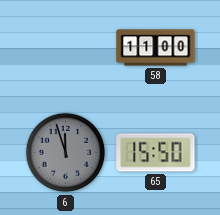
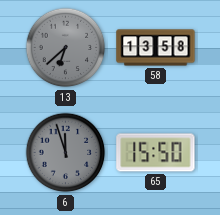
13: none -> 6:38 (66, 48)
58: 11:00 -> 13:58 (156, 48)
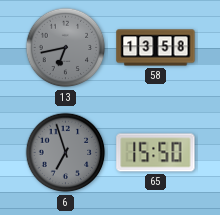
13: 6:38 -> 6:43 (66, 48)
6: 11:57 -> 6:57 (66, 153)
